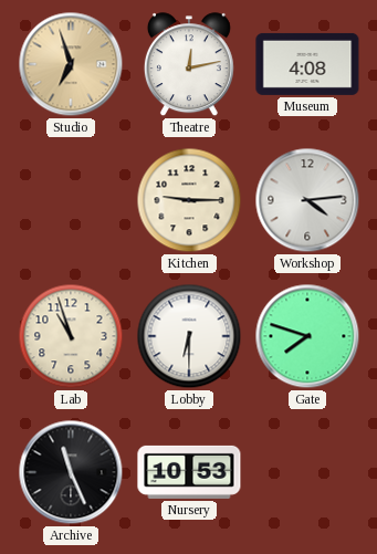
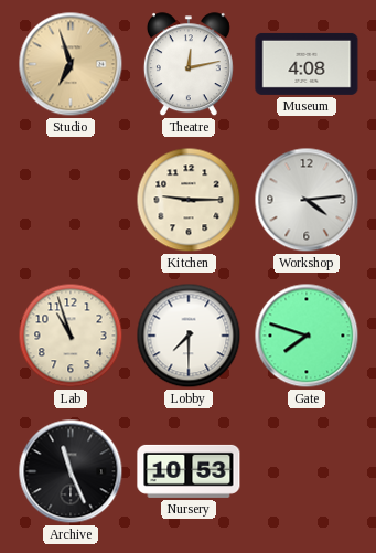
Lobby: 6:30 -> 7:30 (189, 336)
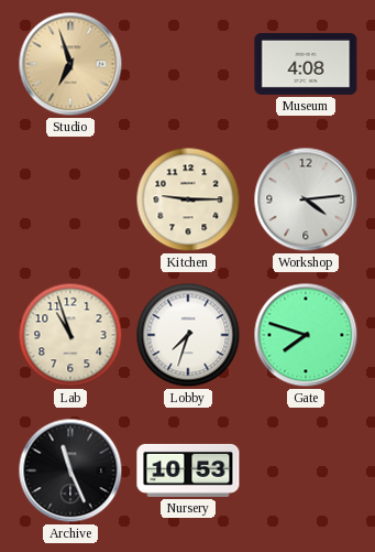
Theatre: 12:13 -> none (189, 65)
Lobby: 7:30 -> 7:33 (188, 335)
